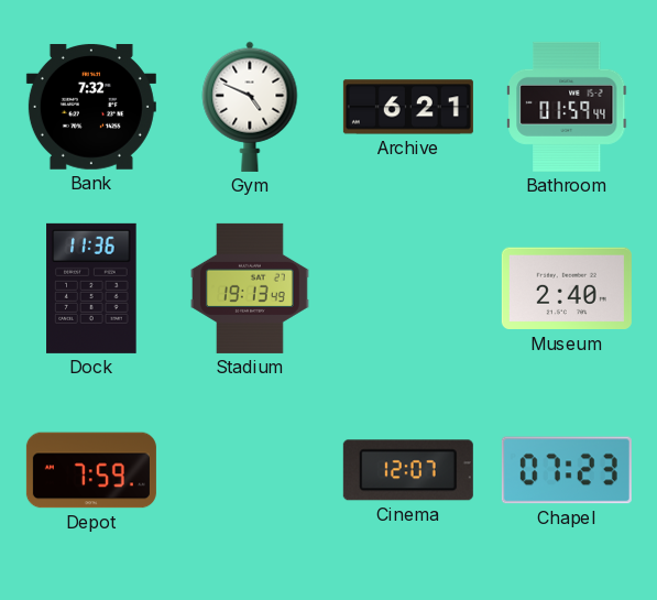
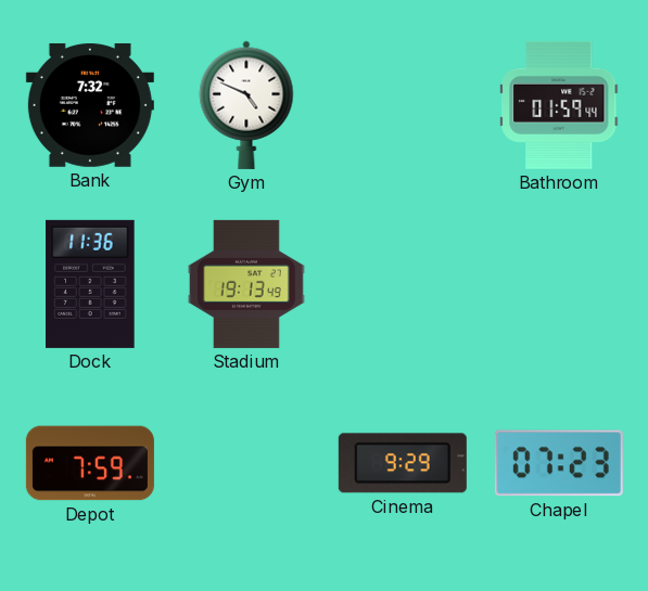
Archive: 6:21 -> none (408, 107)
Museum: 2:40 -> none (567, 288)
Cinema: 12:07 -> 9:29 (403, 463)
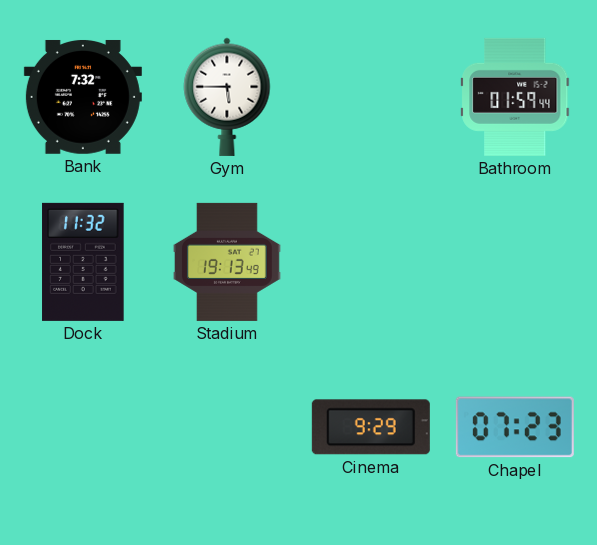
Gym: 4:49 -> 5:45 (227, 97)
Dock: 11:36 -> 11:32 (83, 262)
Depot: 7:59 -> none (90, 463)
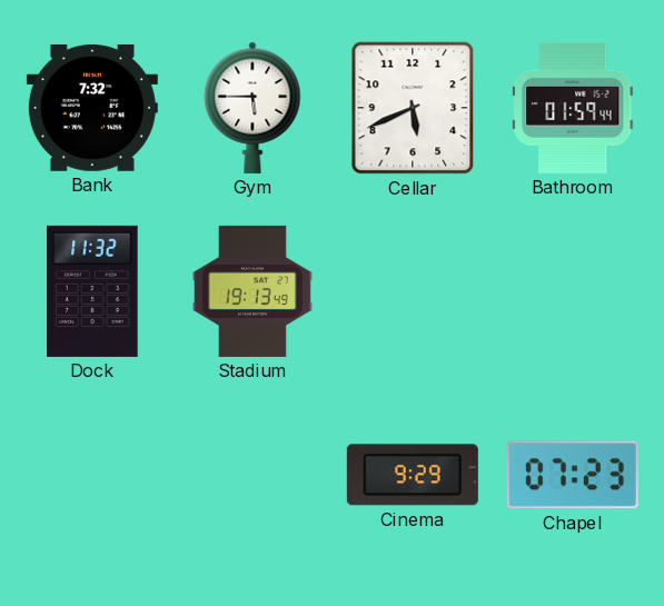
Cellar: none -> 5:41 (413, 108)
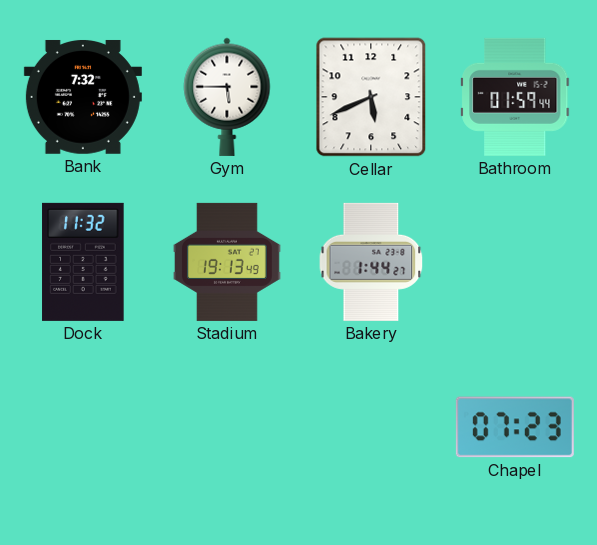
Bakery: none -> 1:44 (371, 262)
Cinema: 9:29 -> none (413, 475)
